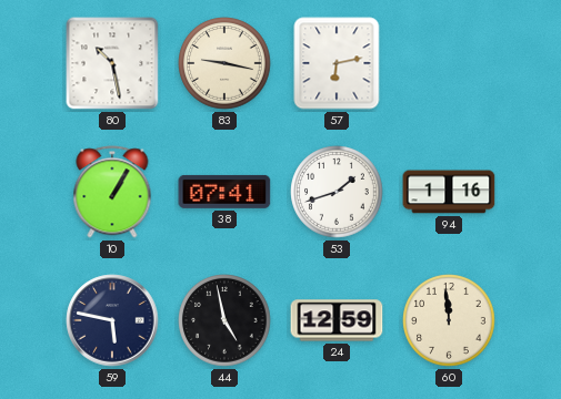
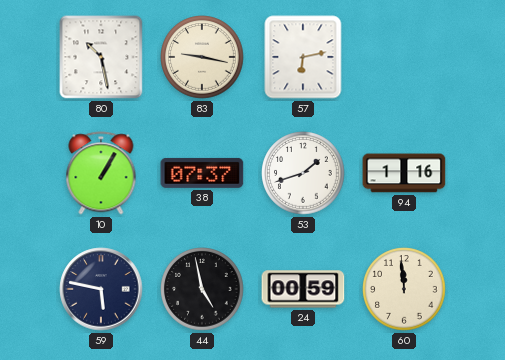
38: 07:41 -> 07:37 (202, 173)
24: 12:59 -> 00:59 (303, 289)
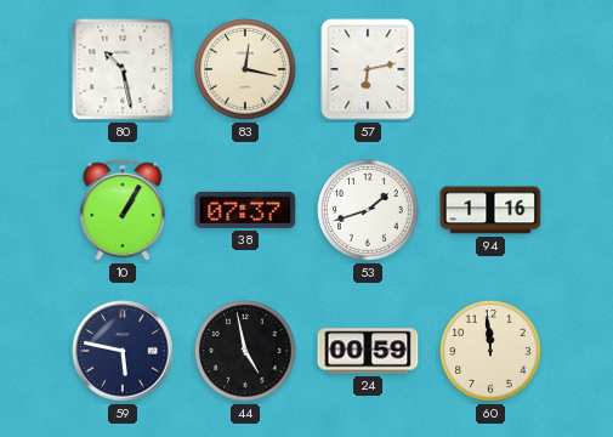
83: 9:17 -> 12:17 (245, 69)
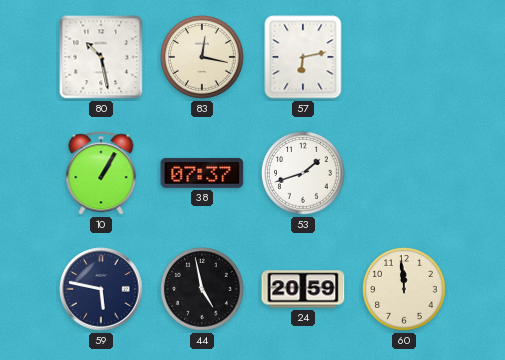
94: 1:16 -> none (490, 210)
24: 00:59 -> 20:59 (303, 289)
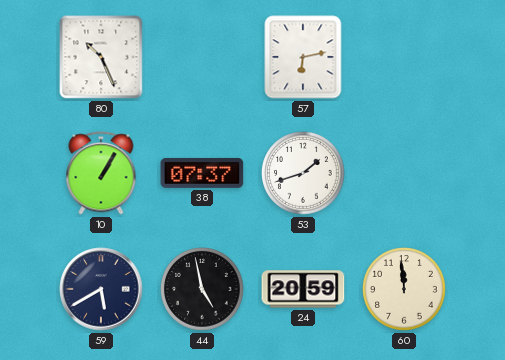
80: 10:28 -> 10:26 (101, 57)
83: 12:17 -> none (202, 57)
59: 5:47 -> 5:40 (101, 289)
